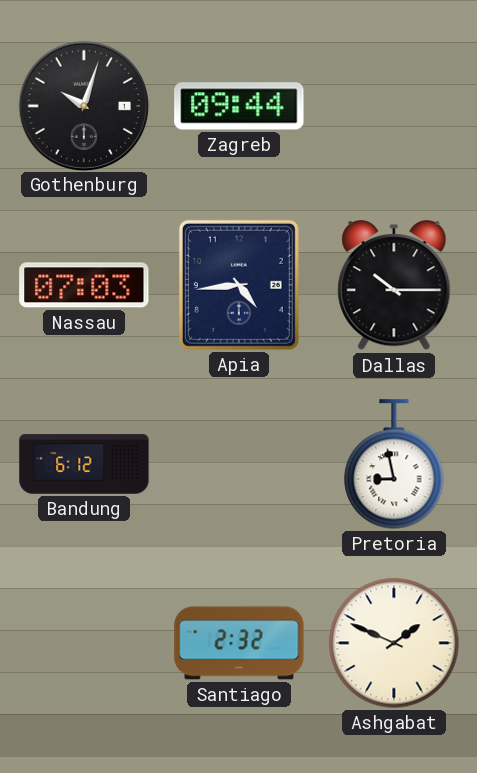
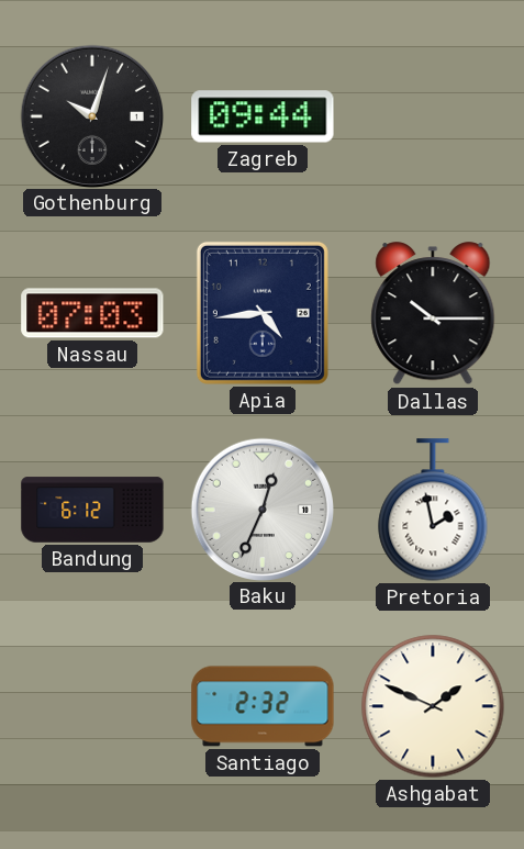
Baku: none -> 12:34 (261, 509)
Pretoria: 8:58 -> 1:58 (433, 510)
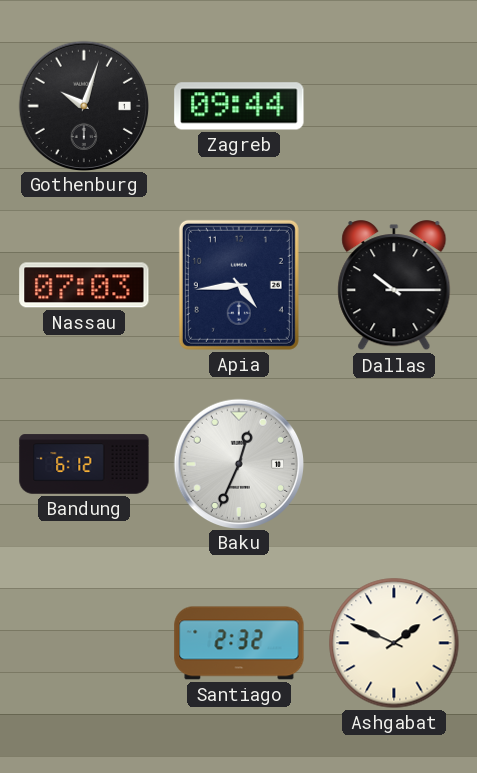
Pretoria: 1:58 -> none (433, 510)
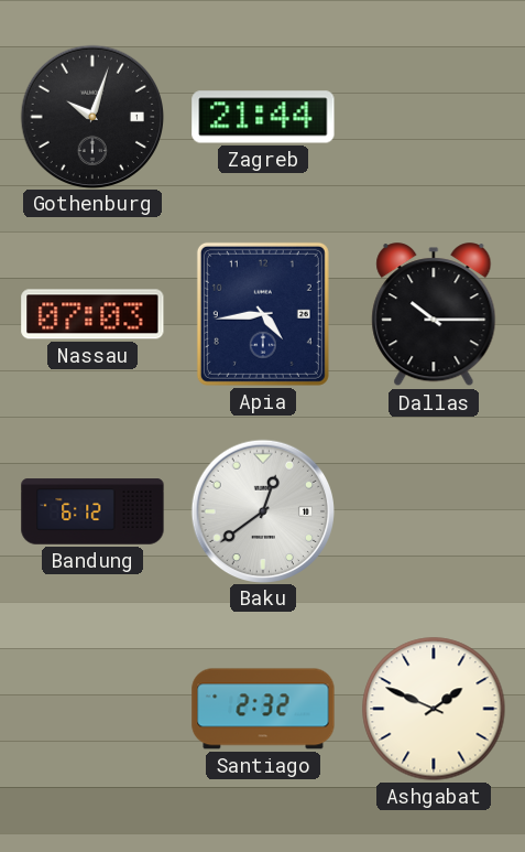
Zagreb: 09:44 -> 21:44 (263, 117)
Baku: 12:34 -> 12:39 (262, 510)
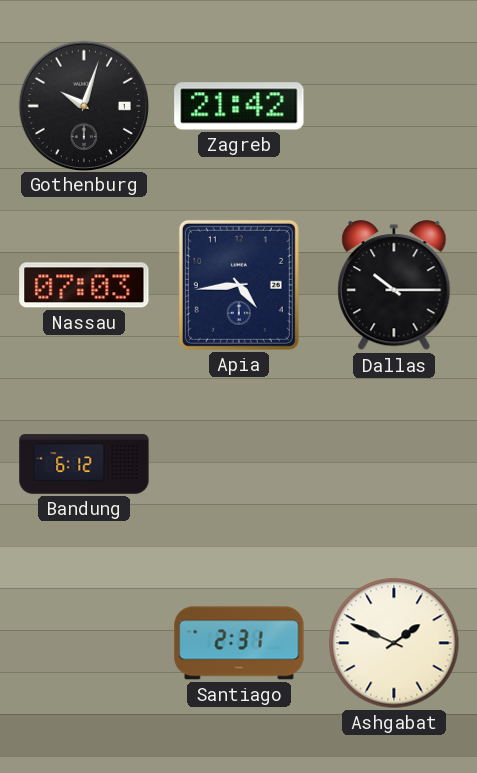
Zagreb: 21:44 -> 21:42 (239, 106)
Baku: 12:39 -> none (262, 510)
Santiago: 2:32 -> 2:31 (239, 643)
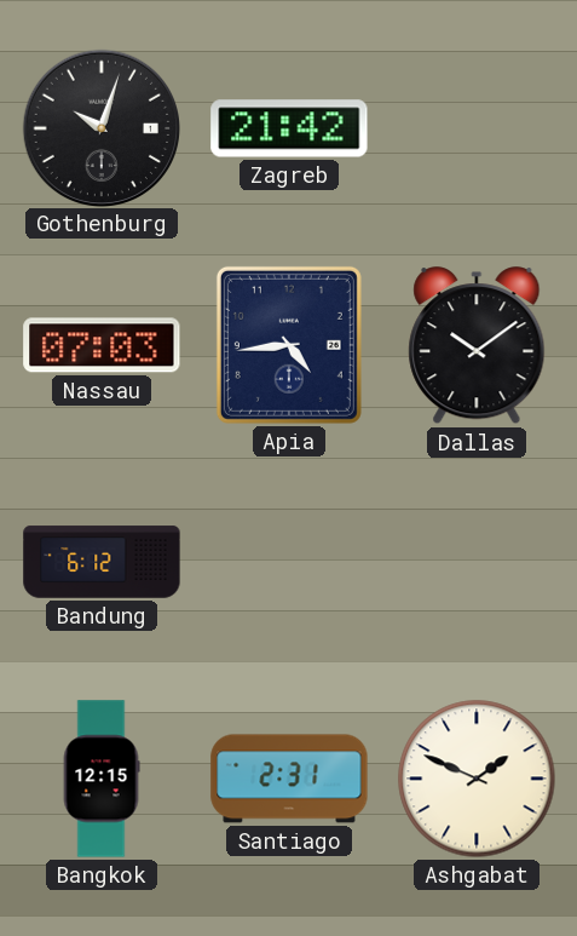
Dallas: 10:15 -> 10:09 (477, 346)
Bangkok: none -> 12:15 (102, 779)
